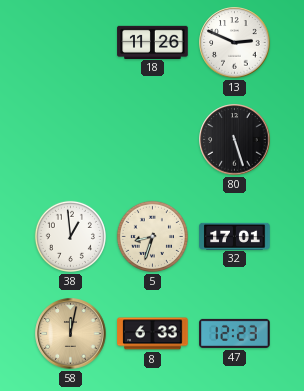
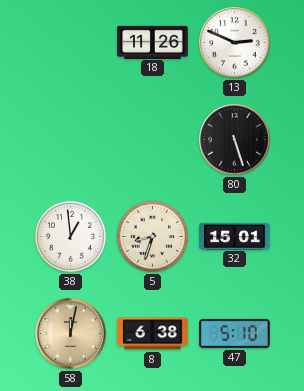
32: 17:01 -> 15:01 (235, 236)
8: 6:33 -> 6:38 (153, 334)
47: 12:23 -> 5:10 (235, 333)
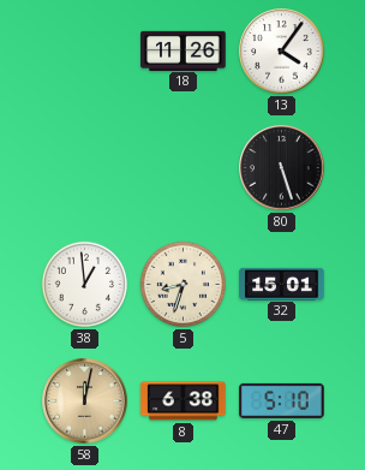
13: 2:49 -> 4:06 (282, 52)
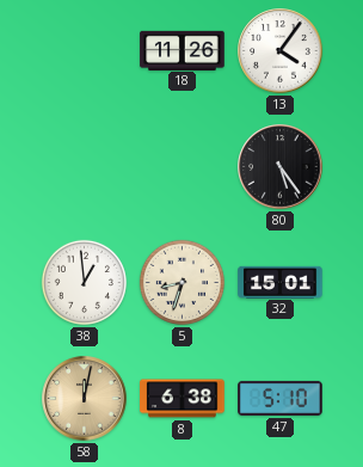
80: 5:27 -> 5:24 (281, 167)
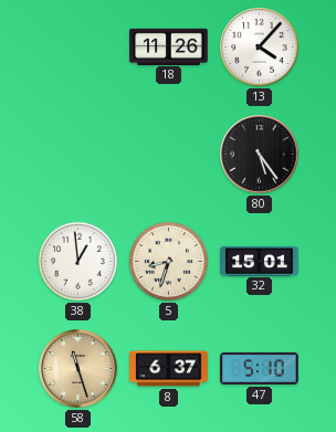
13: 4:06 -> 4:07 (260, 48)
58: 12:02 -> 11:27 (78, 369)
8: 6:38 -> 6:37 (169, 369)
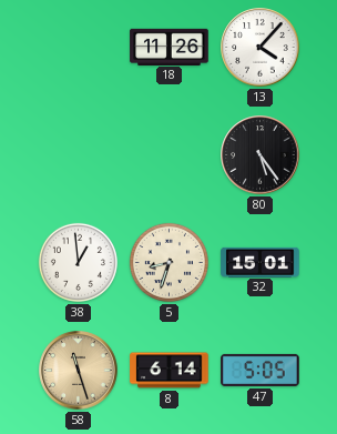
8: 6:37 -> 6:14 (170, 371)
47: 5:10 -> 5:05 (261, 370)
